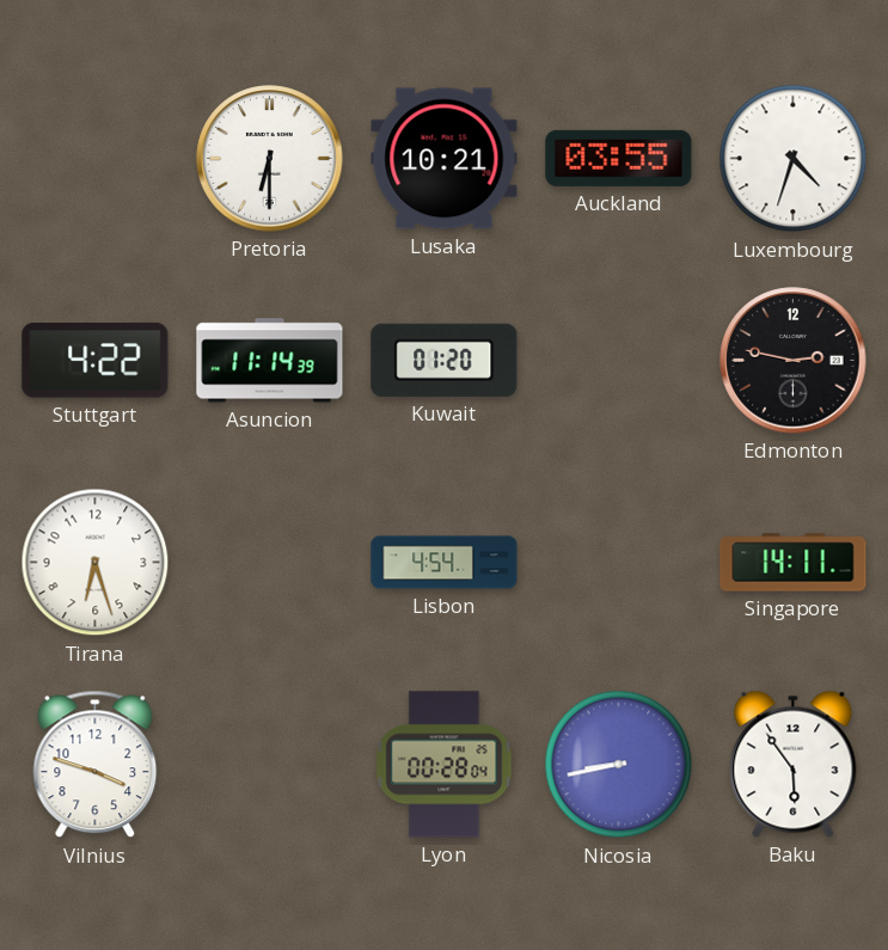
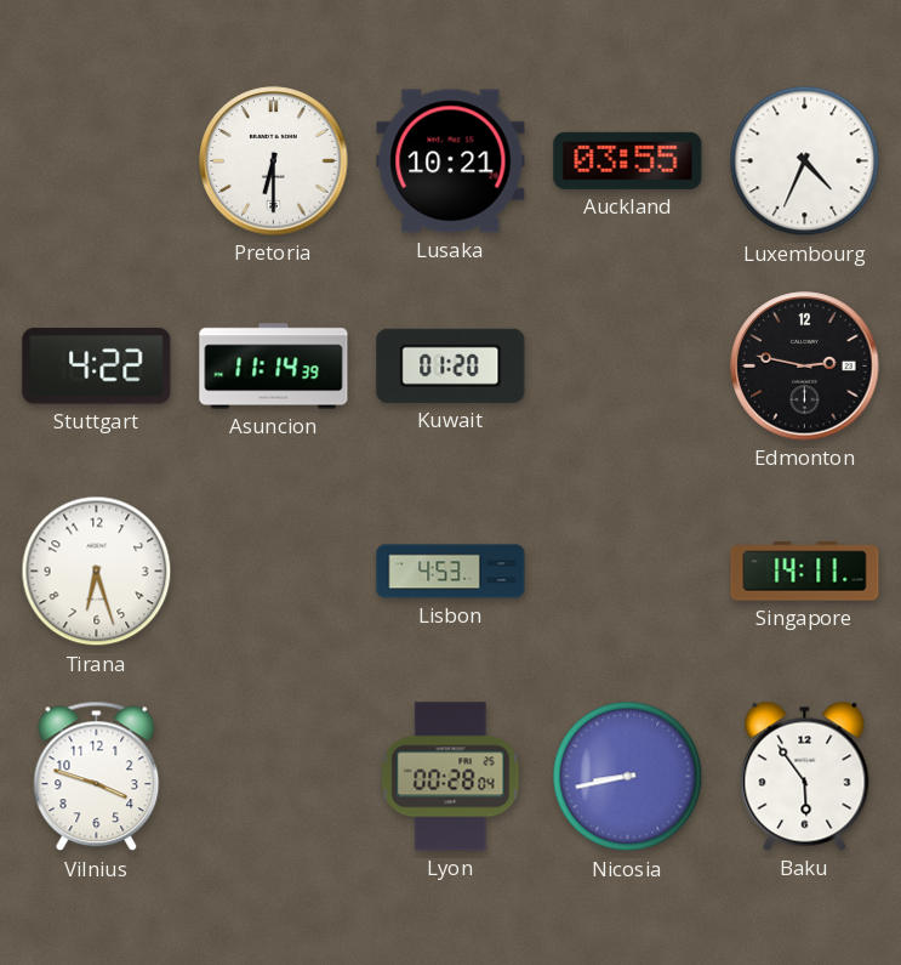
Luxembourg: 4:33 -> 4:34 (805, 161)
Lisbon: 4:54 -> 4:53 (451, 572)
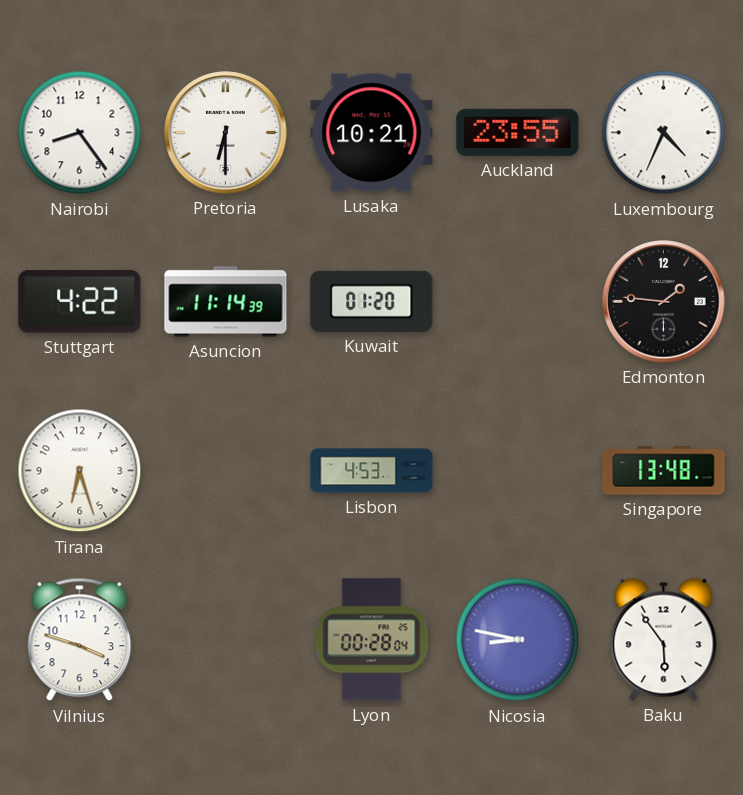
Nairobi: none -> 8:24 (80, 133)
Auckland: 03:55 -> 23:55 (518, 132)
Edmonton: 2:47 -> 1:46 (664, 302)
Singapore: 14:11 -> 13:48 (664, 471)
Nicosia: 8:43 -> 8:47 (518, 640)
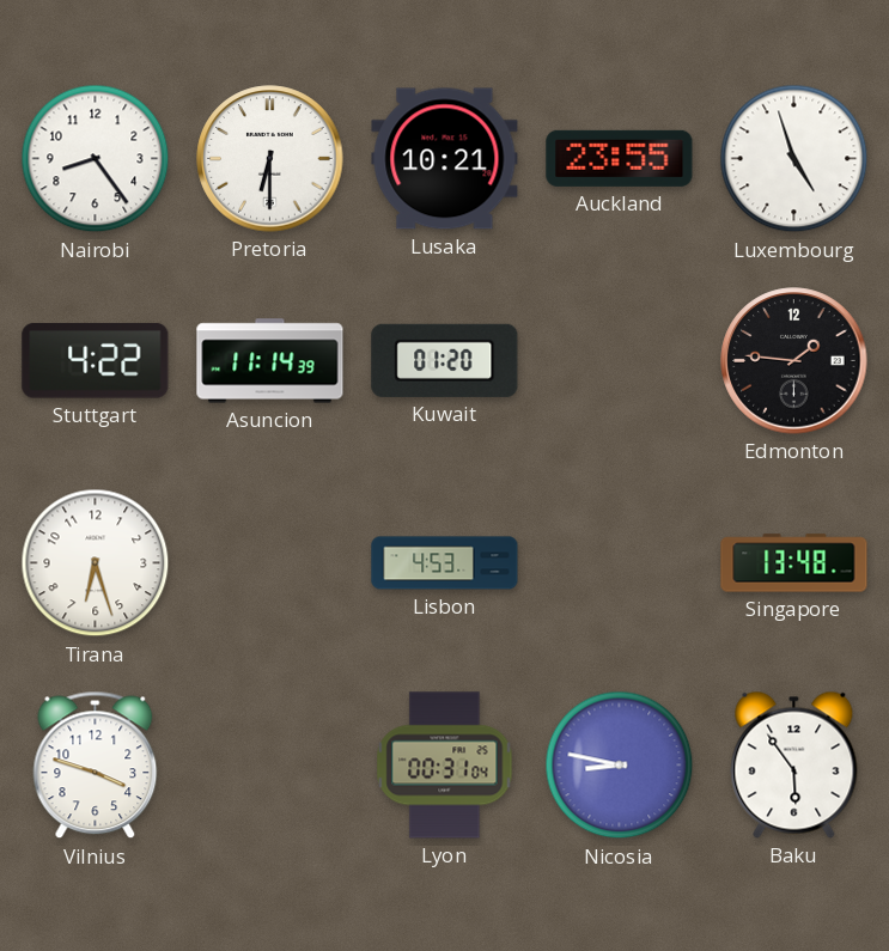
Luxembourg: 4:34 -> 4:57 (794, 159)
Lyon: 00:28 -> 00:31 (445, 766)
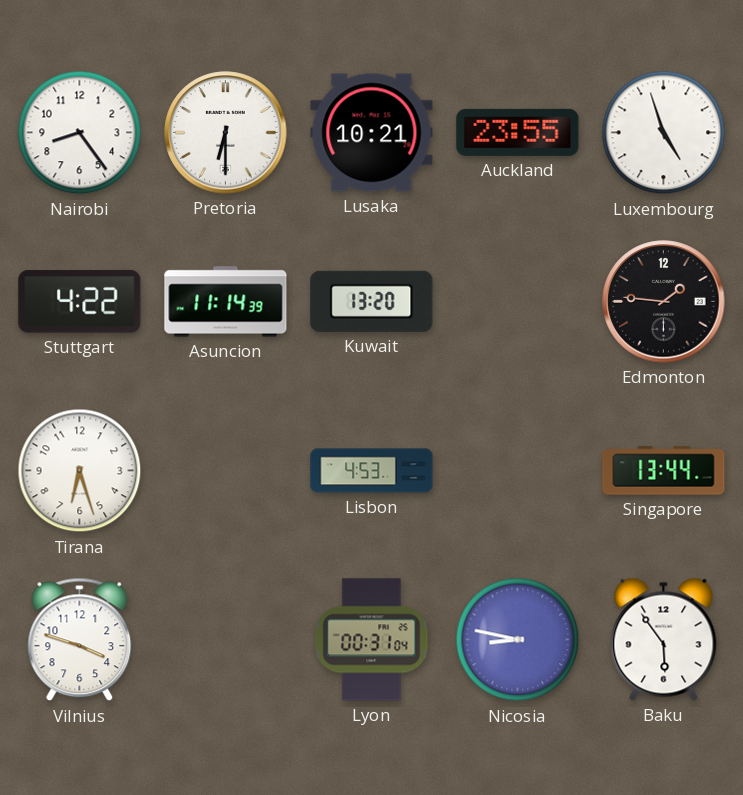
Kuwait: 01:20 -> 13:20 (372, 301)
Singapore: 13:48 -> 13:44 (664, 471)
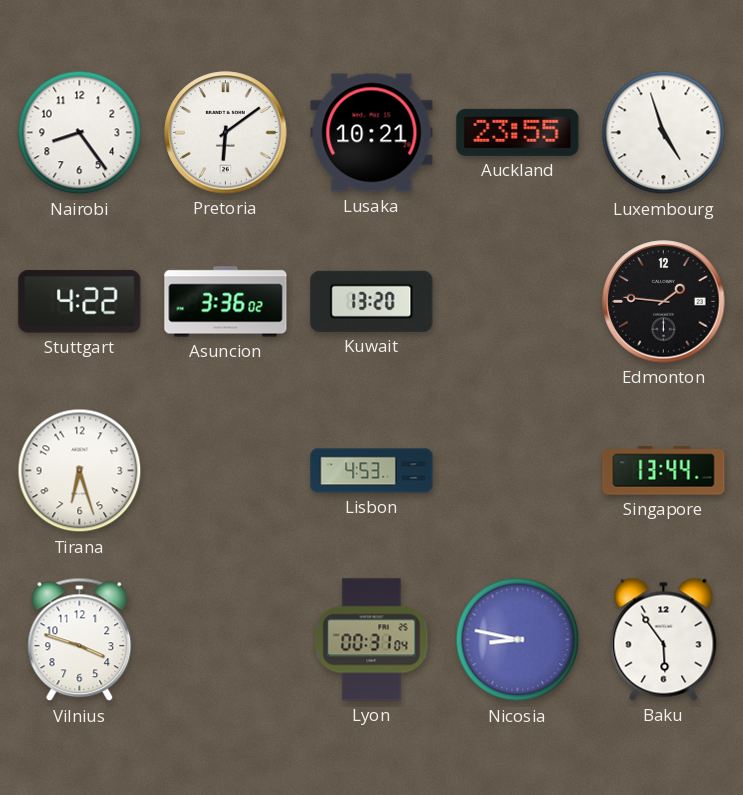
Pretoria: 6:30 -> 6:09 (226, 133)
Asuncion: 11:14 -> 3:36 (226, 302)
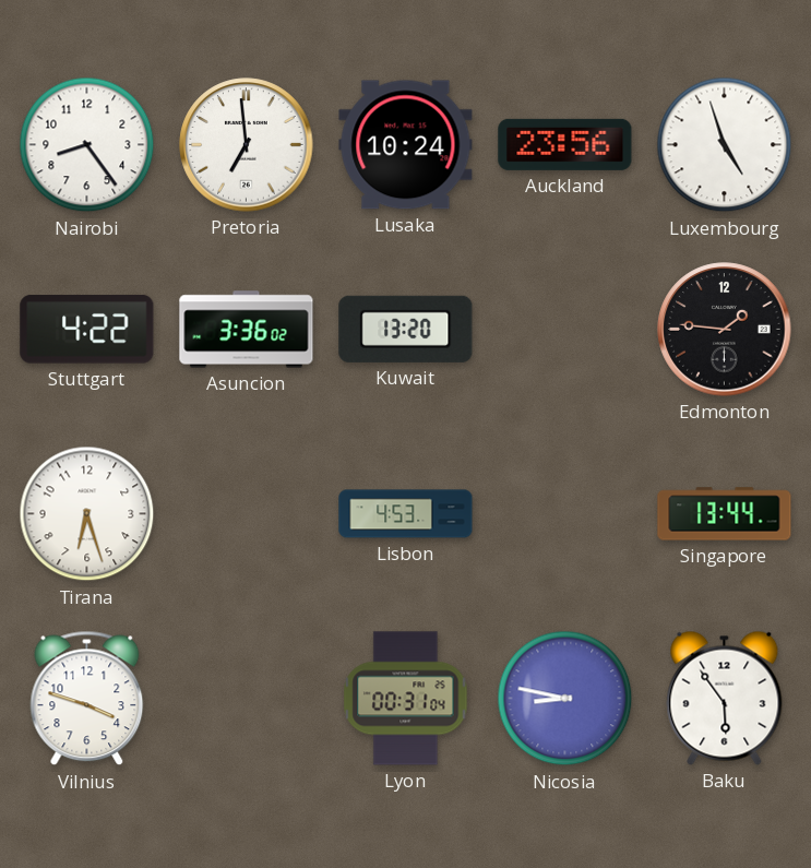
Pretoria: 6:09 -> 6:59 (247, 145)
Lusaka: 10:21 -> 10:24 (406, 145)
Auckland: 23:55 -> 23:56 (565, 144)
